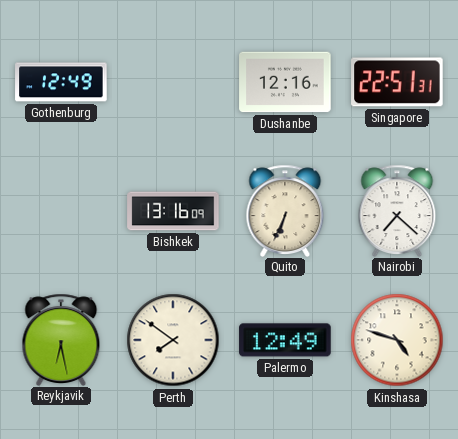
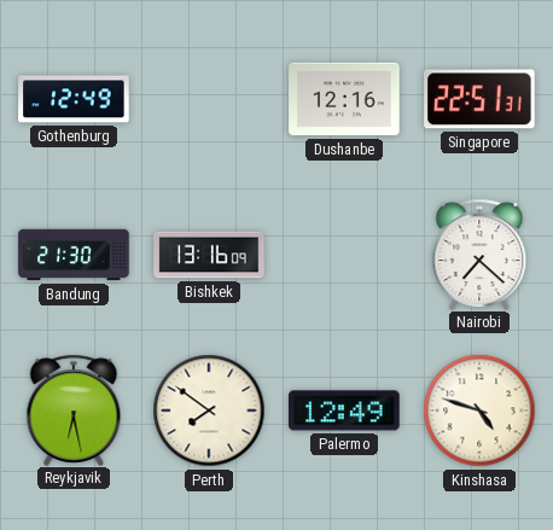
Bandung: none -> 21:30 (74, 255)
Quito: 6:34 -> none (285, 210)
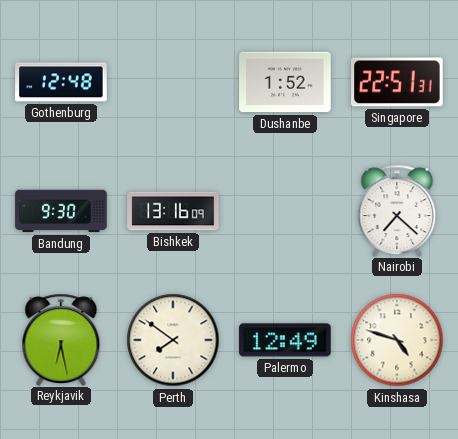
Gothenburg: 12:49 -> 12:48 (61, 82)
Dushanbe: 12:16 -> 1:52 (285, 82)
Bandung: 21:30 -> 9:30 (61, 211)
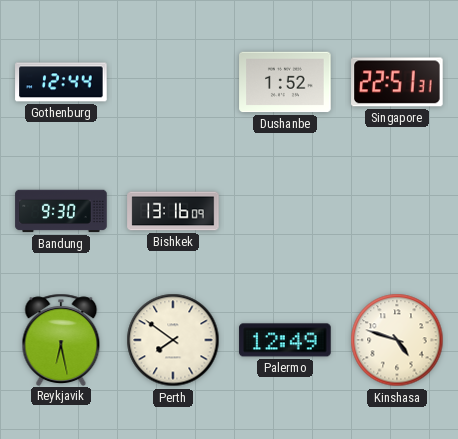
Gothenburg: 12:48 -> 12:44 (61, 82)
Nairobi: 7:22 -> none (397, 210)
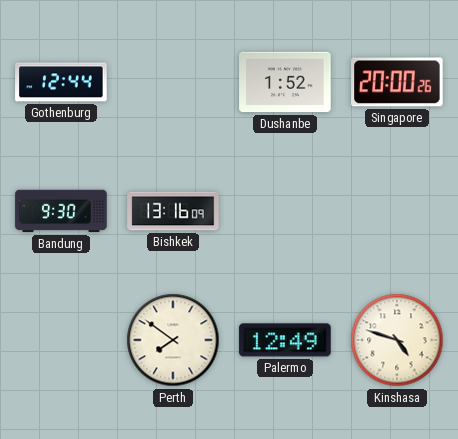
Singapore: 22:51 -> 20:00 (397, 82)
Reykjavik: 6:28 -> none (61, 339)
